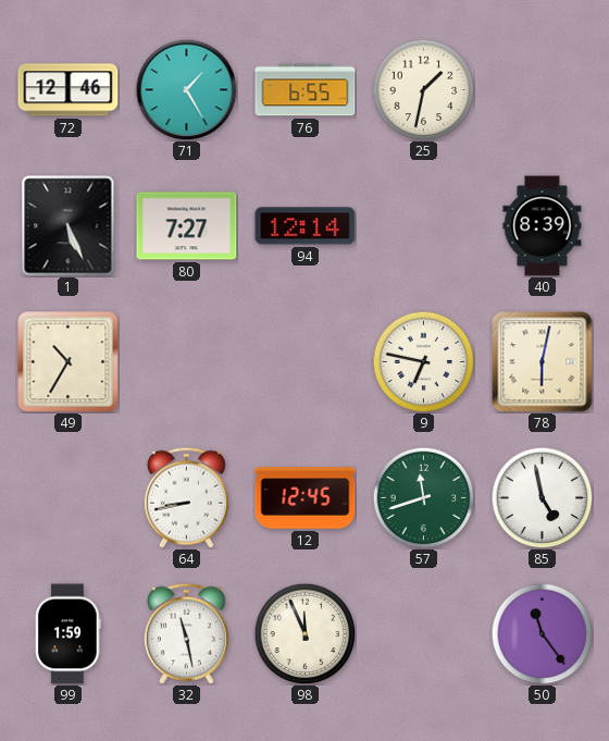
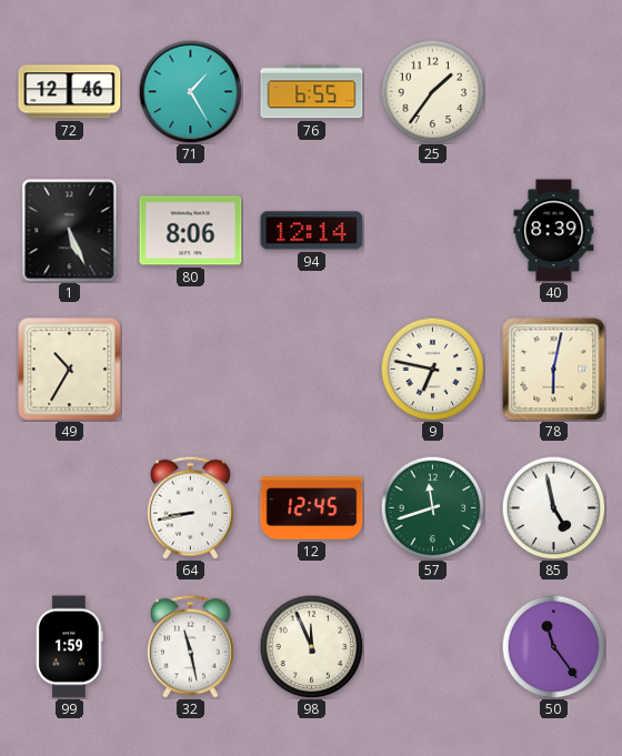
25: 1:32 -> 1:36 (432, 91)
80: 7:27 -> 8:06 (191, 231)
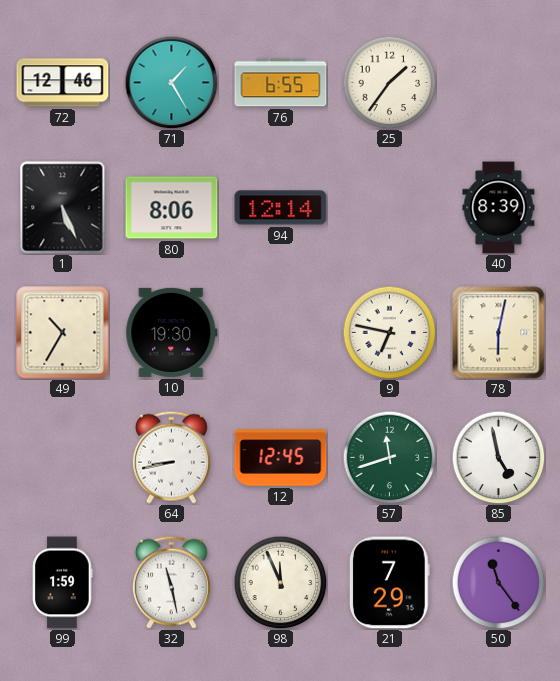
10: none -> 19:30 (172, 332)
21: none -> 7:29 (390, 583)
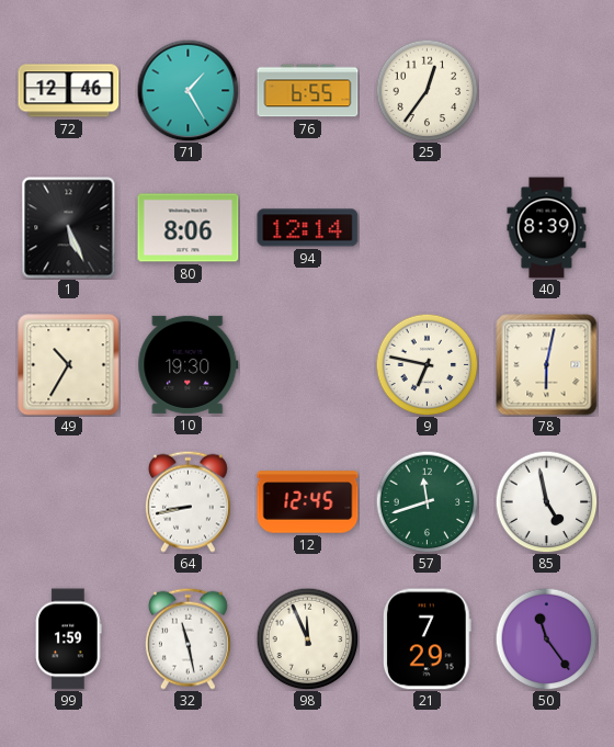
25: 1:36 -> 12:36 (427, 90)
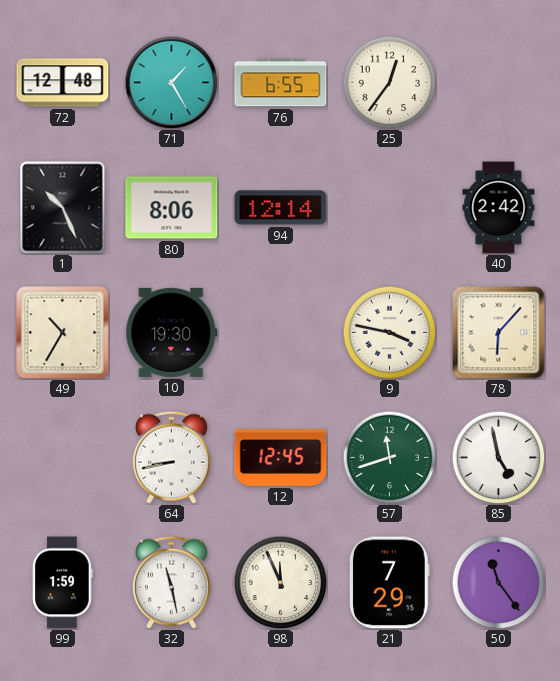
72: 12:46 -> 12:48 (63, 83)
1: 5:26 -> 10:26 (63, 208)
40: 8:39 -> 2:42 (499, 208)
9: 6:47 -> 3:47 (389, 332)
78: 6:02 -> 6:07 (499, 333)
